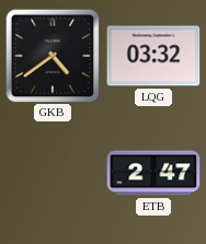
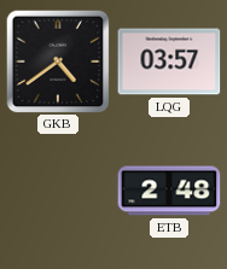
LQG: 03:32 -> 03:57 (169, 62)
ETB: 2:47 -> 2:48 (169, 191)
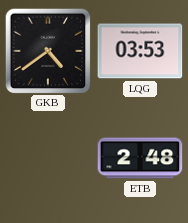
LQG: 03:57 -> 03:53 (140, 51)
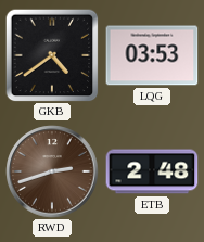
RWD: none -> 2:42 (52, 171)
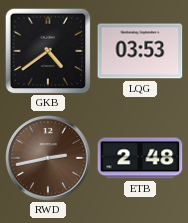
RWD: 2:42 -> 2:43 (48, 158)
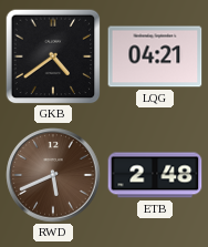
LQG: 03:53 -> 04:21 (155, 56)
RWD: 2:43 -> 5:41 (53, 175)
